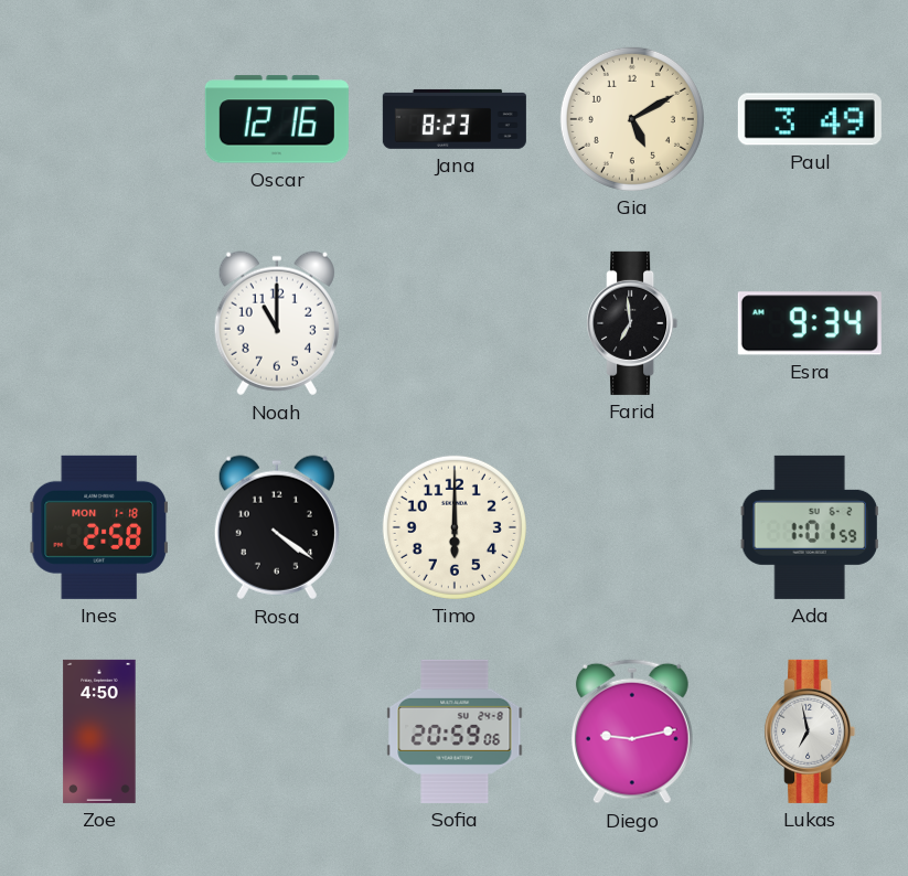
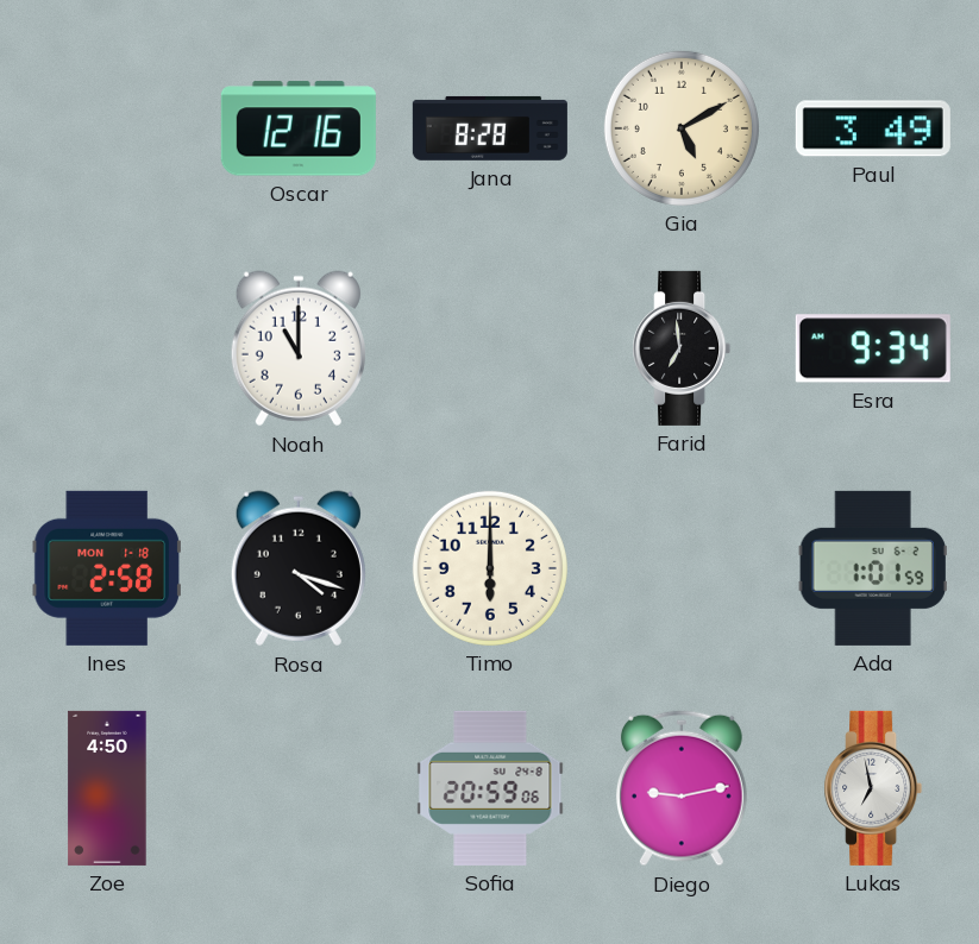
Jana: 8:23 -> 8:28 (490, 128)
Rosa: 4:21 -> 4:18 (299, 568)
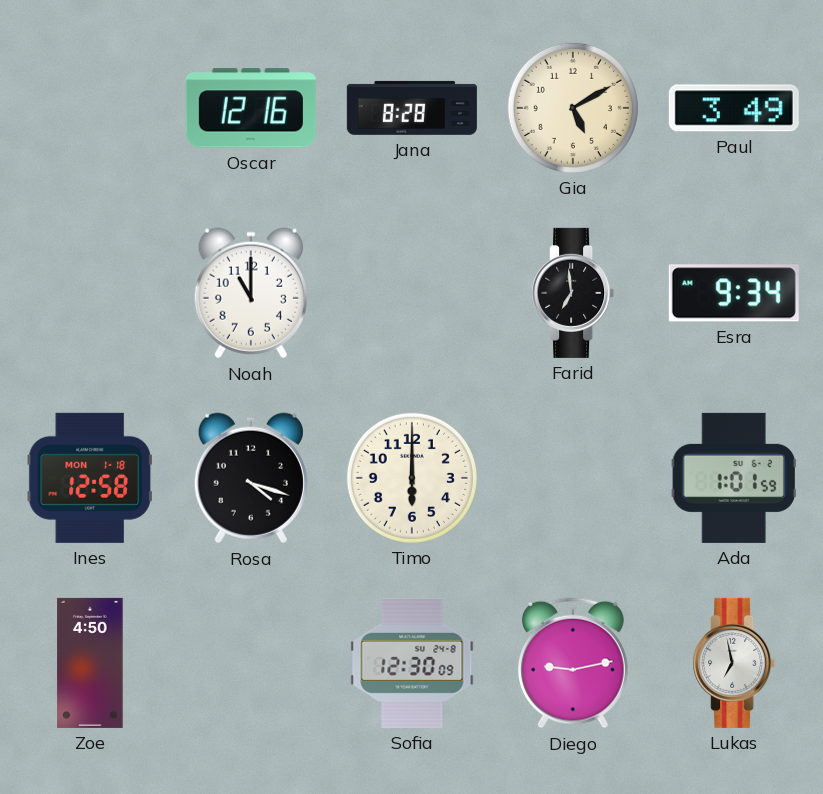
Ines: 2:58 -> 12:58 (90, 478)
Sofia: 20:59 -> 12:30 (412, 663)
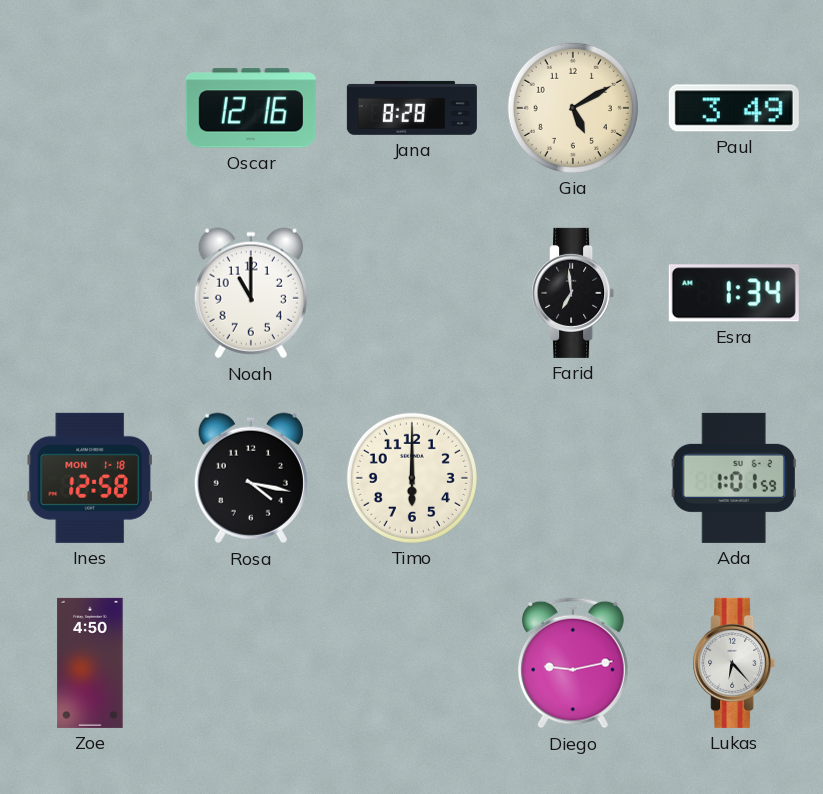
Esra: 9:34 -> 1:34 (734, 293)
Rosa: 4:18 -> 4:17 (251, 478)
Sofia: 12:30 -> none (412, 663)
Lukas: 6:58 -> 6:23 (734, 663)
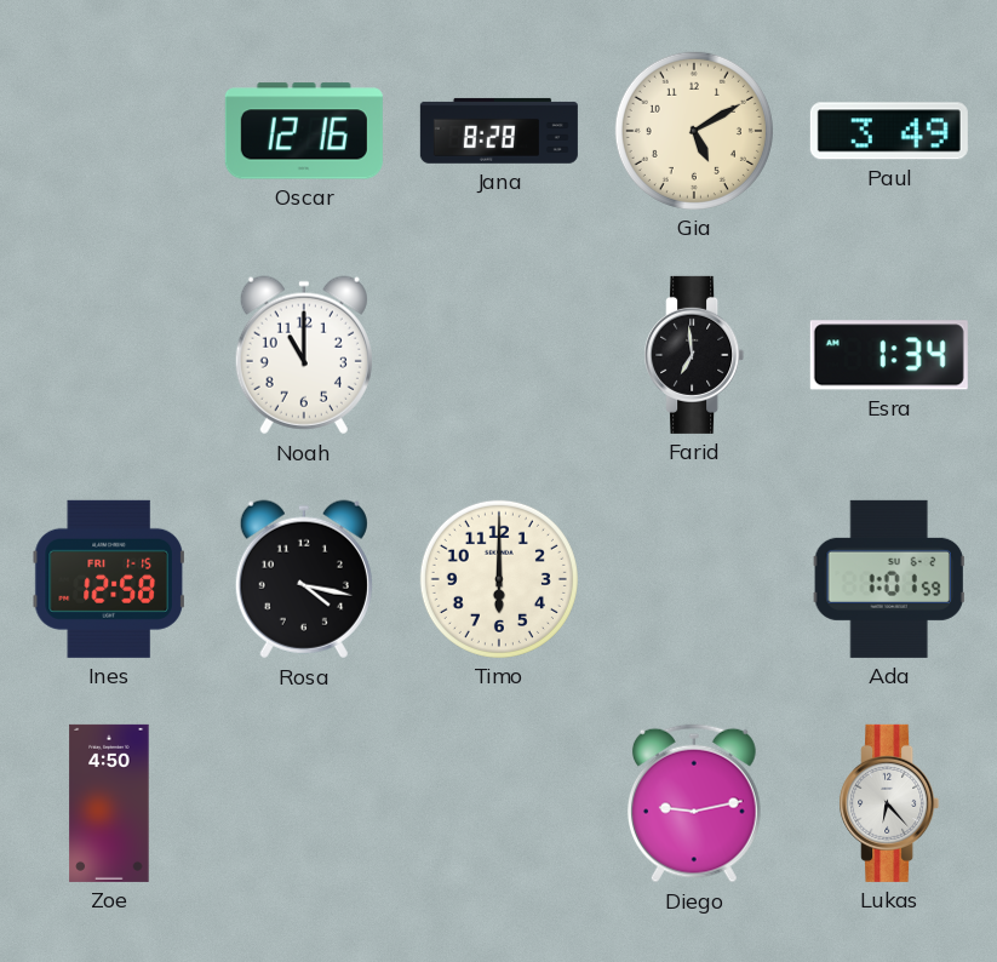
Ines date: MON 1-18 -> FRI 1-15 (109, 579)
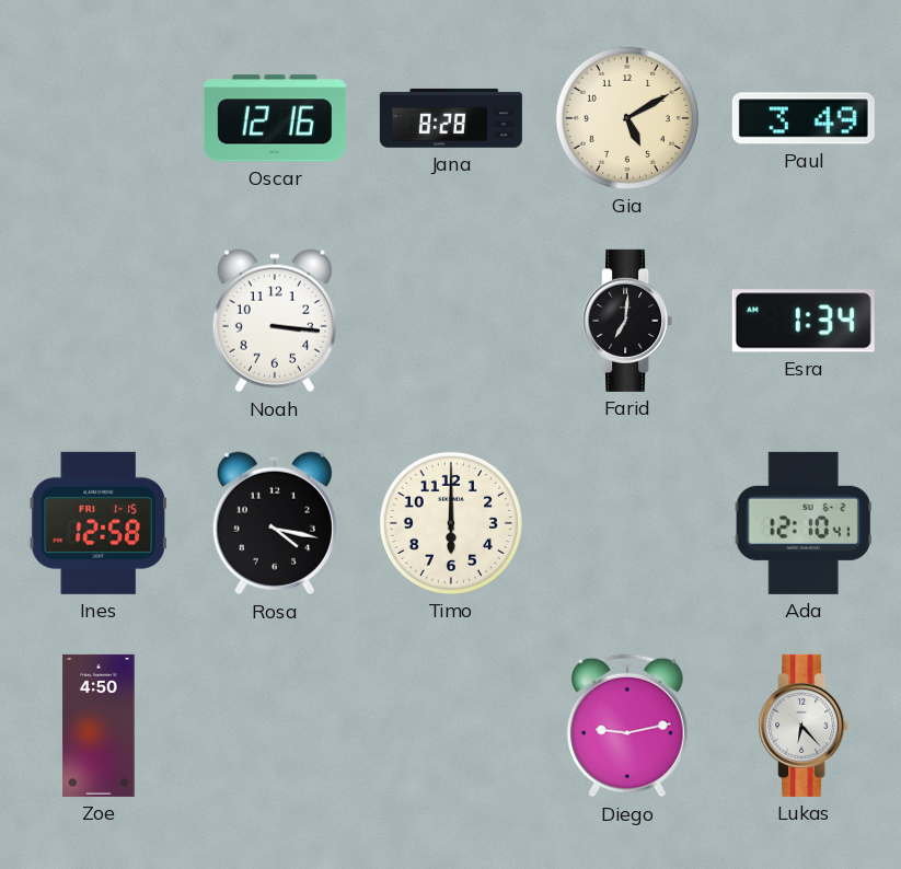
Noah: 11:00 -> 3:16 (275, 321)
Farid: 6:59 -> 7:01 (627, 321)
Ada: 1:01 -> 12:10 (804, 523)
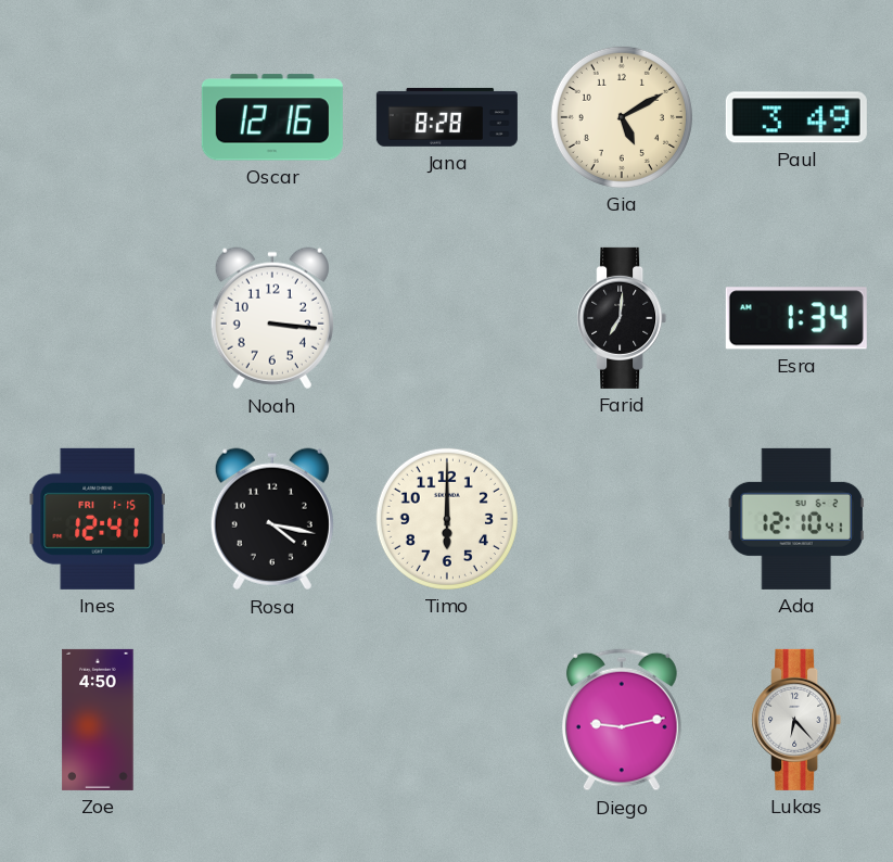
Ines: 12:58 -> 12:41 (98, 519)
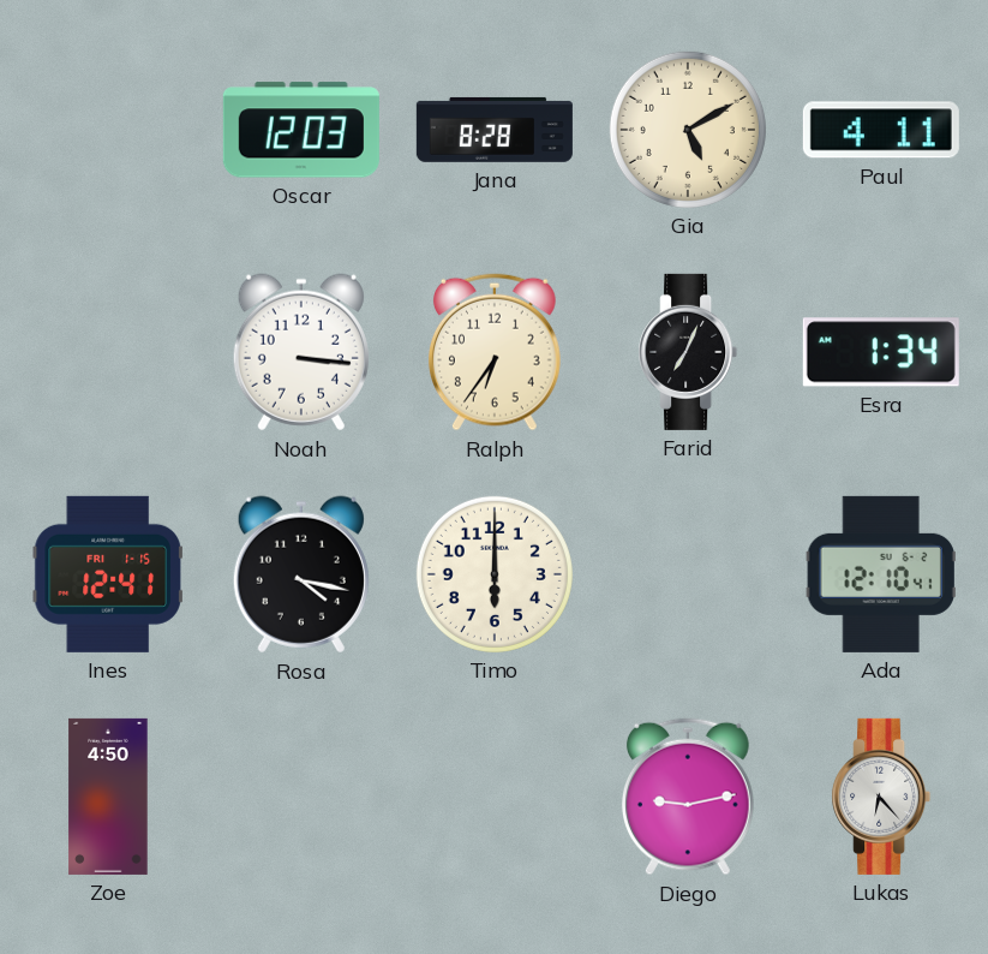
Oscar: 12:16 -> 12:03 (301, 130)
Paul: 3:49 -> 4:11 (881, 130)
Ralph: none -> 6:36 (495, 352)
Farid: 7:01 -> 7:04 (688, 352)
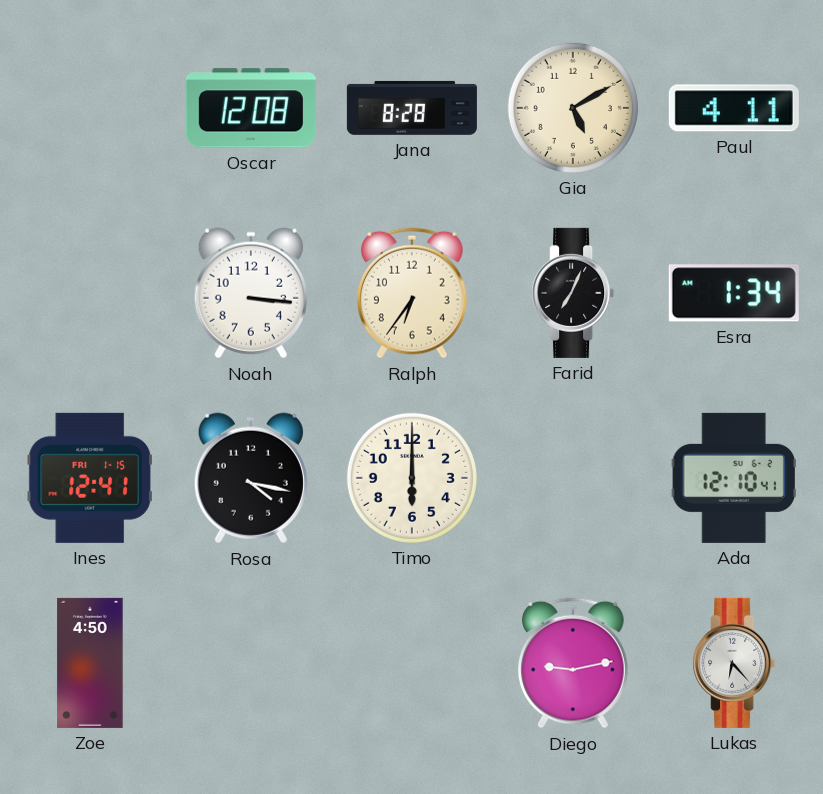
Oscar: 12:03 -> 12:08 (251, 108)
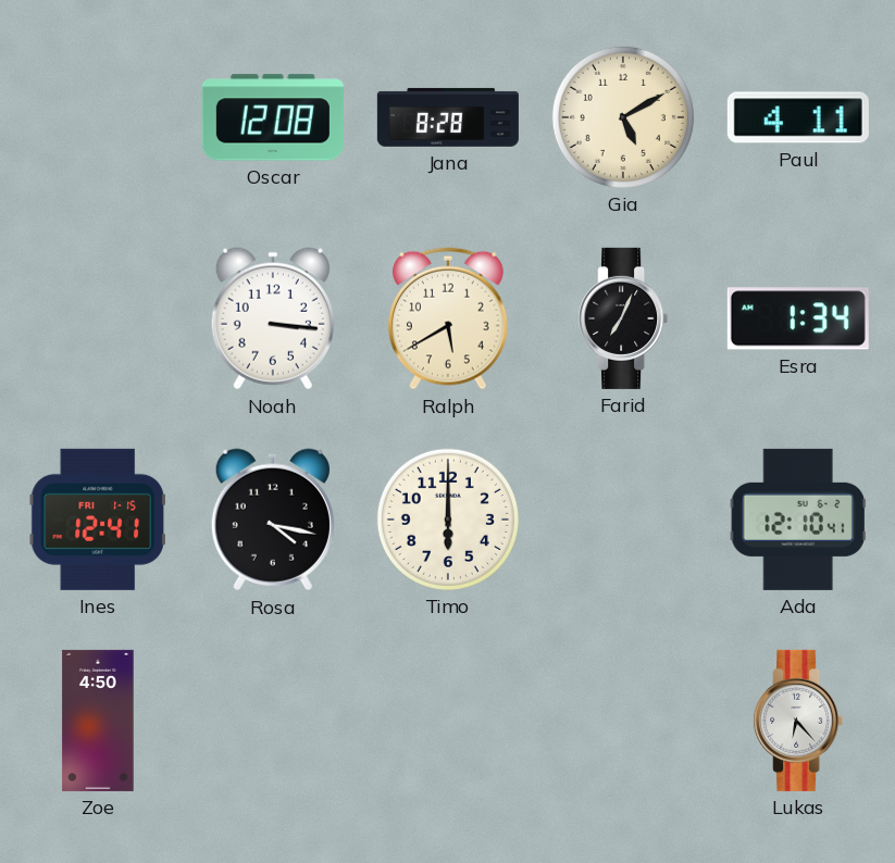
Ralph: 6:36 -> 5:40 (448, 318)
Diego: 9:13 -> none (573, 663)
